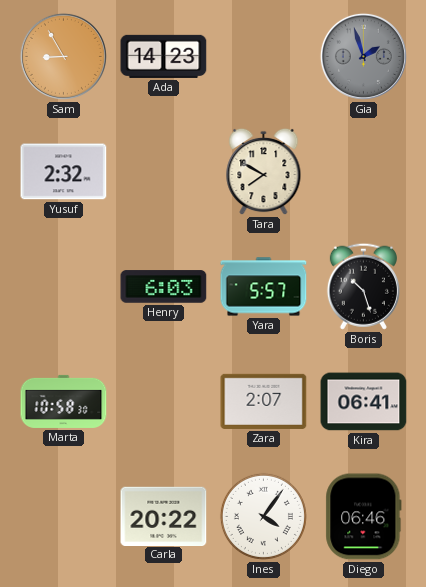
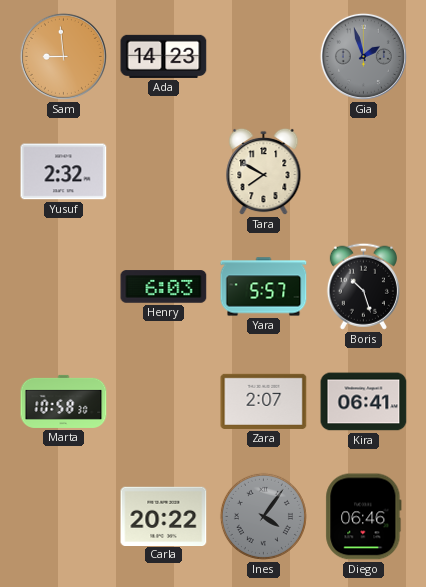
Sam: 8:55 -> 8:59 (63, 56)
Ines dial: white -> grey (263, 516)
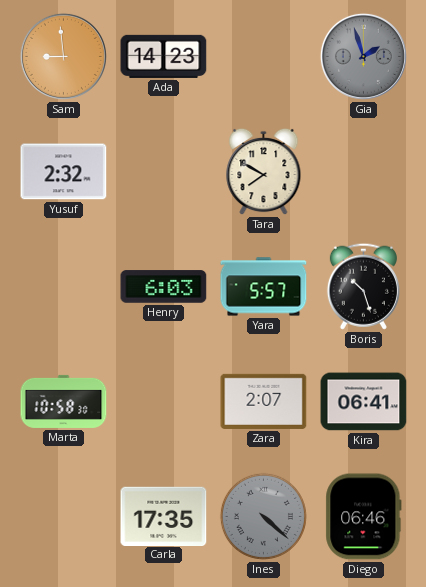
Carla: 20:22 -> 17:35 (164, 516)
Ines: 4:06 -> 4:22 (263, 516)
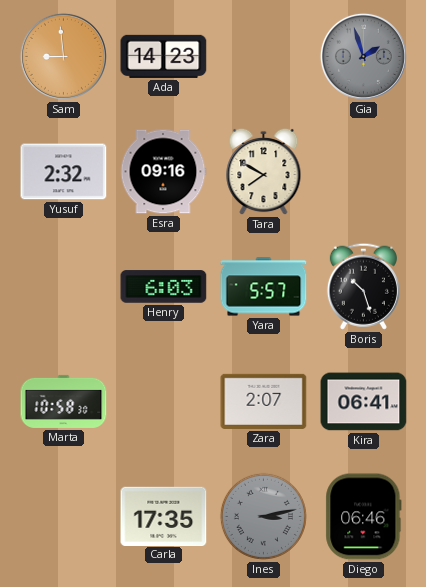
Esra: none -> 09:16 (163, 172)
Ines: 4:22 -> 3:13 (263, 516)
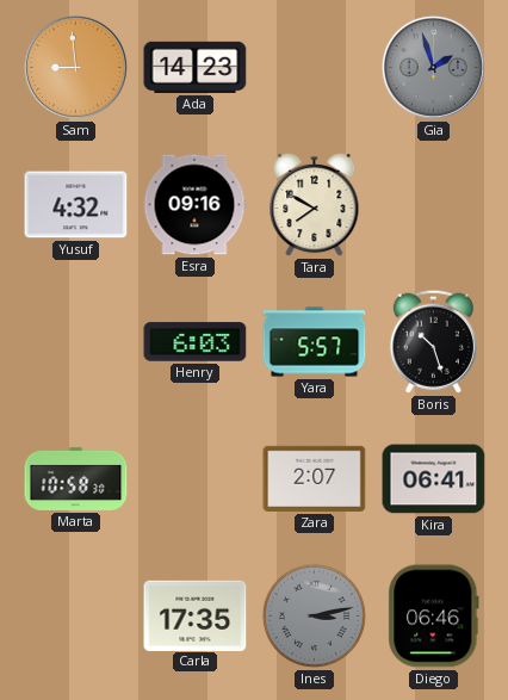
Yusuf: 2:32 -> 4:32 (76, 205)
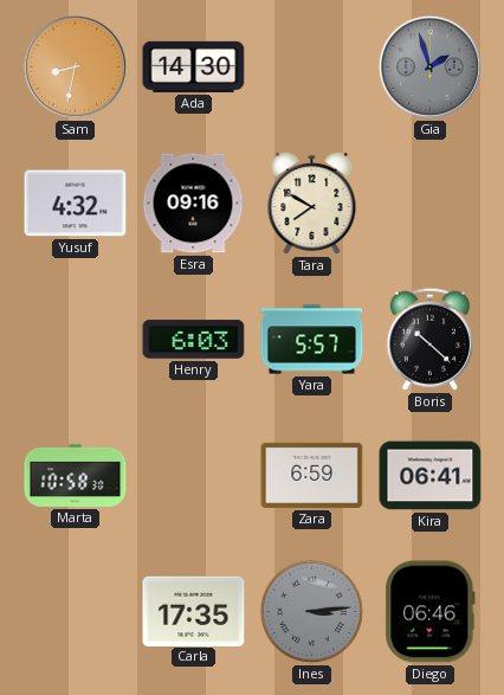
Sam: 8:59 -> 8:32 (75, 66)
Ada: 14:23 -> 14:30 (194, 66)
Boris: 10:27 -> 10:22 (429, 339)
Zara: 2:07 -> 6:59 (312, 475)
Ines: 3:13 -> 3:14 (311, 611)
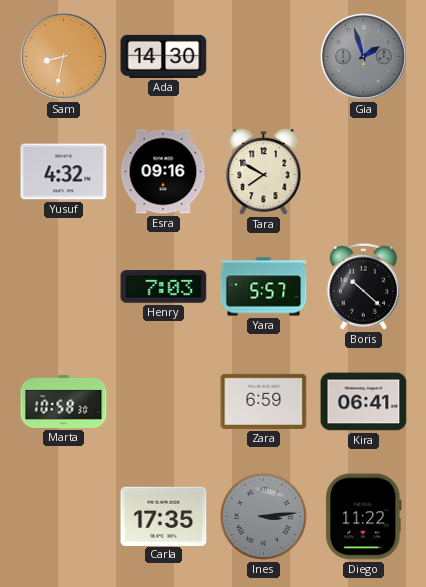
Henry: 6:03 -> 7:03 (164, 287)
Diego: 06:46 -> 11:22 (364, 517)
